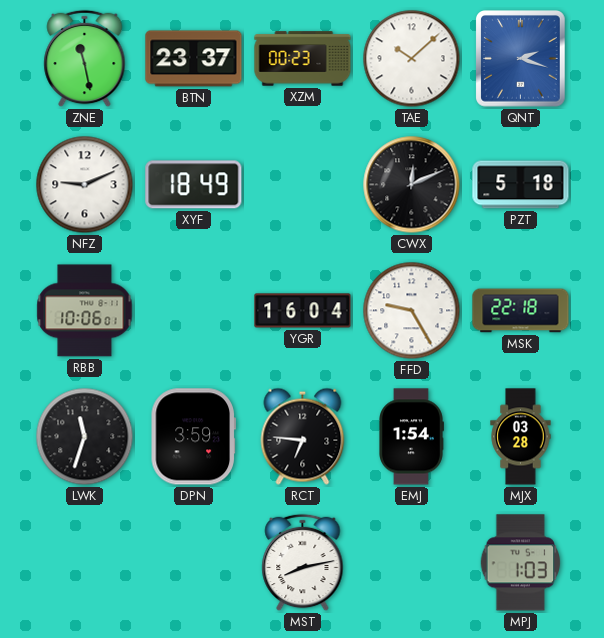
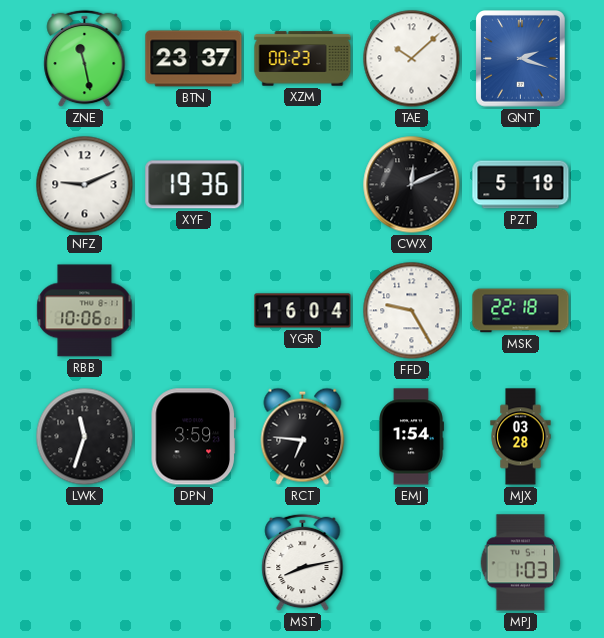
XYF: 18:49 -> 19:36 (194, 185)
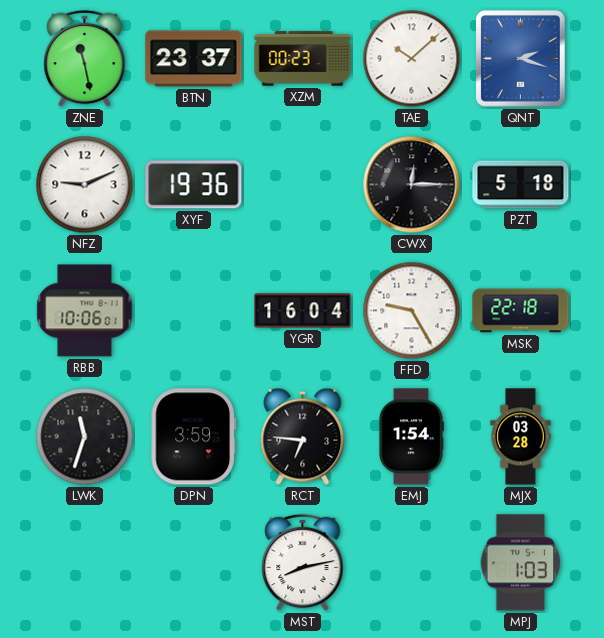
CWX: 12:11 -> 12:15 (412, 185)
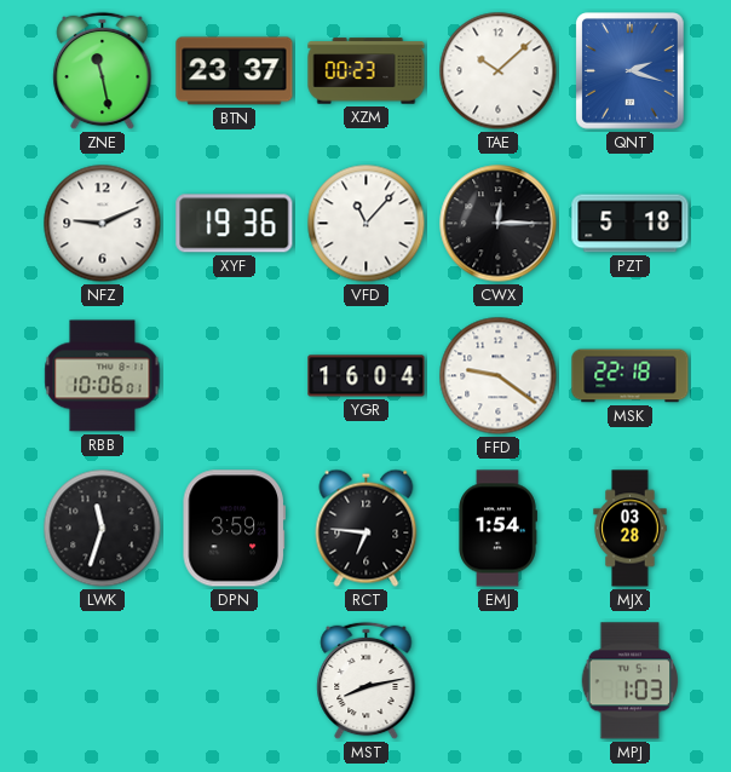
VFD: none -> 11:07 (367, 224)
FFD: 9:25 -> 9:21 (499, 376)
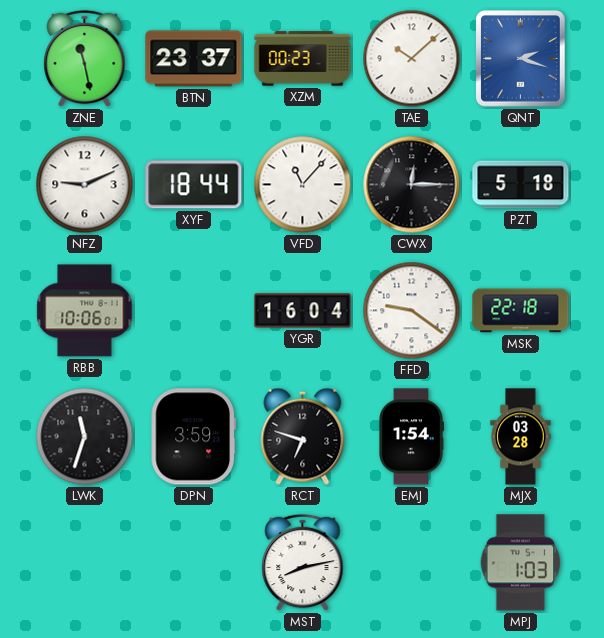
XYF: 19:36 -> 18:44 (194, 185)
RCT: 6:46 -> 6:48 (303, 436)
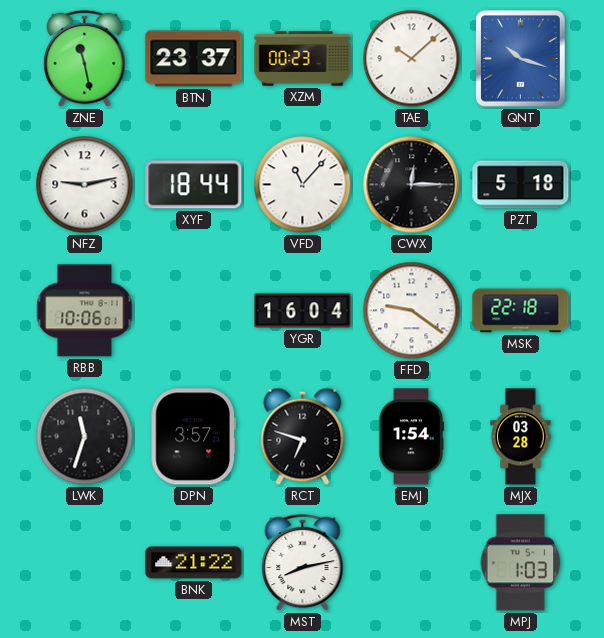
QNT: 2:18 -> 10:18 (521, 59)
NFZ: 9:11 -> 9:13 (85, 185)
DPN: 3:59 -> 3:57 (193, 437)
BNK: none -> 21:22 (194, 563)
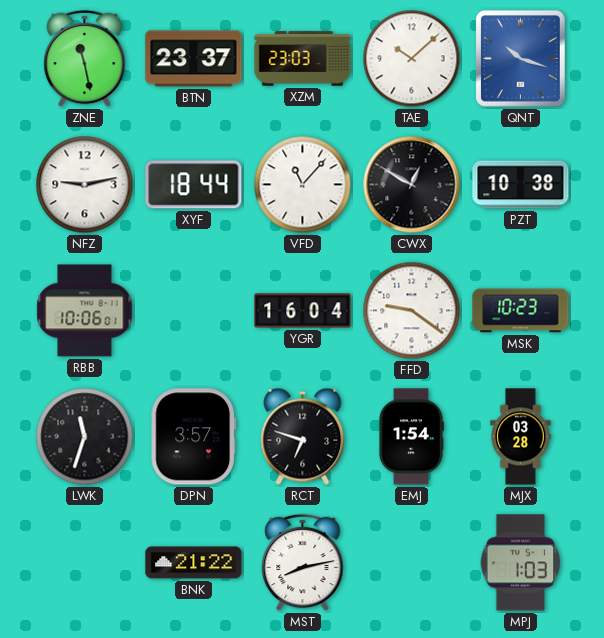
XZM: 00:23 -> 23:03 (303, 59)
CWX: 12:15 -> 12:50 (412, 185)
PZT: 5:18 -> 10:38 (521, 185)
MSK: 22:18 -> 10:23 (521, 311)
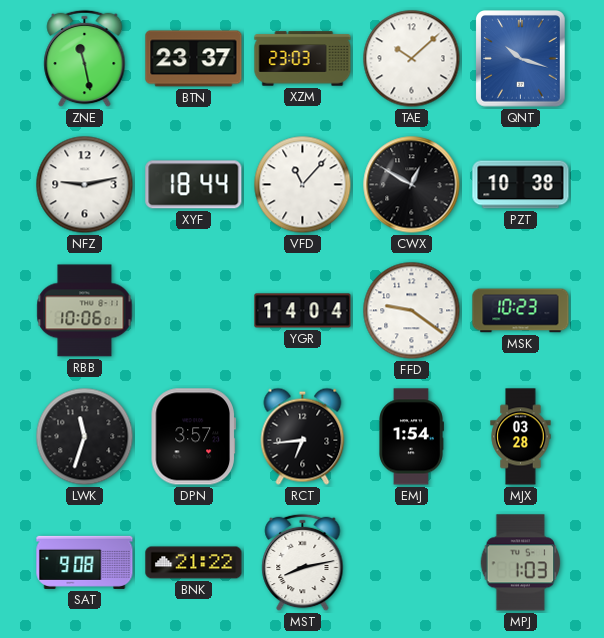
YGR: 16:04 -> 14:04 (303, 311)
RCT: 6:48 -> 6:44 (303, 436)
SAT: none -> 9:08 (85, 562)
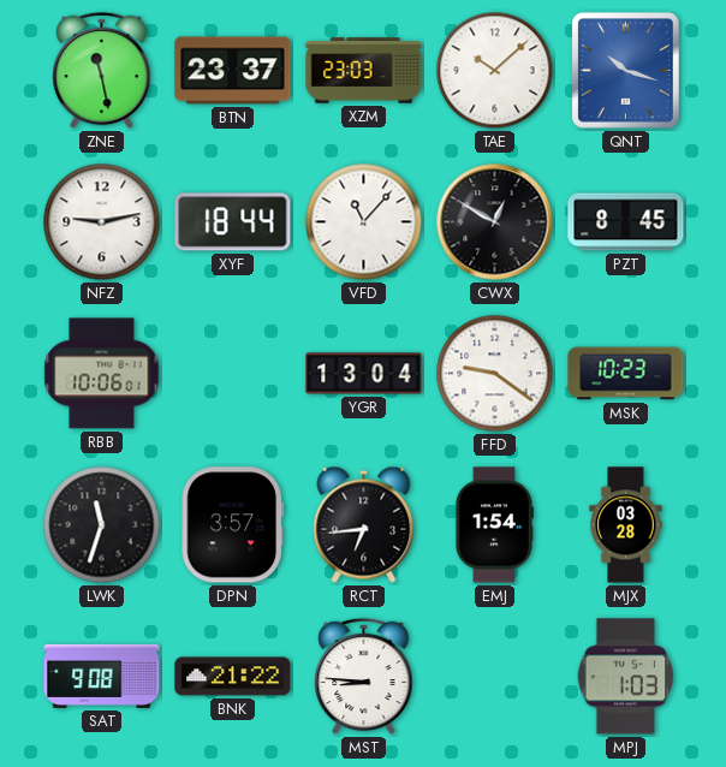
PZT: 10:38 -> 8:45 (626, 222)
YGR: 14:04 -> 13:04 (364, 374)
MST: 8:13 -> 8:46 (364, 677)
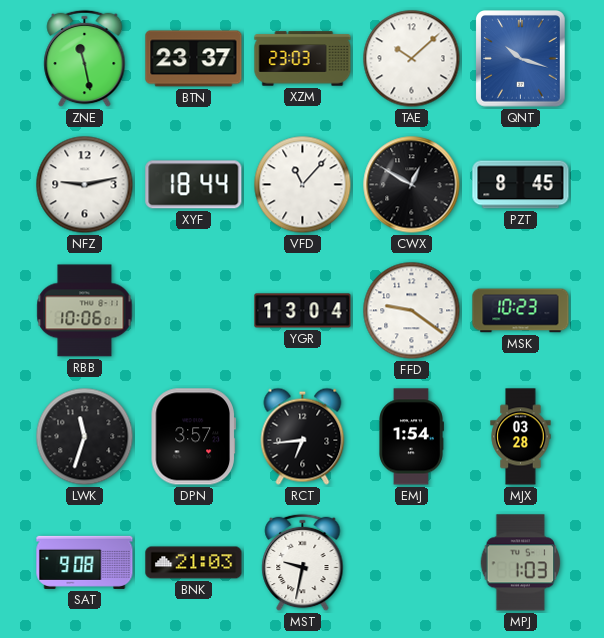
BNK: 21:22 -> 21:03 (194, 563)
MST: 8:46 -> 9:32 (303, 563)
